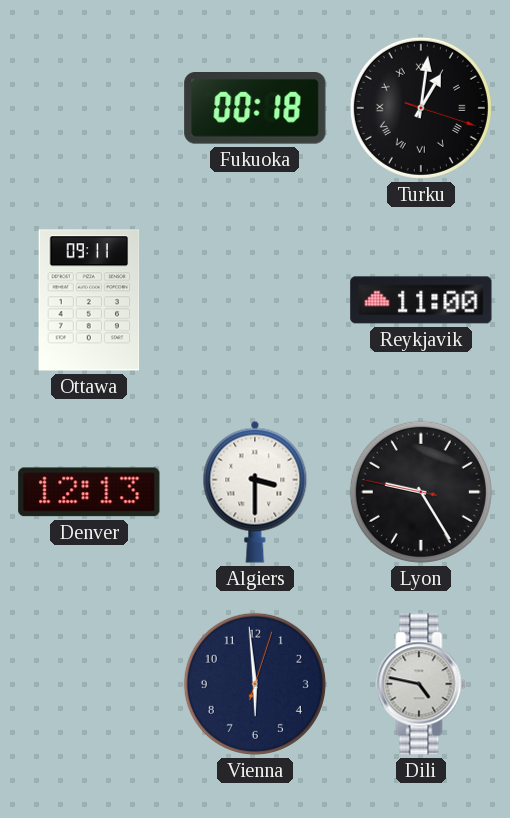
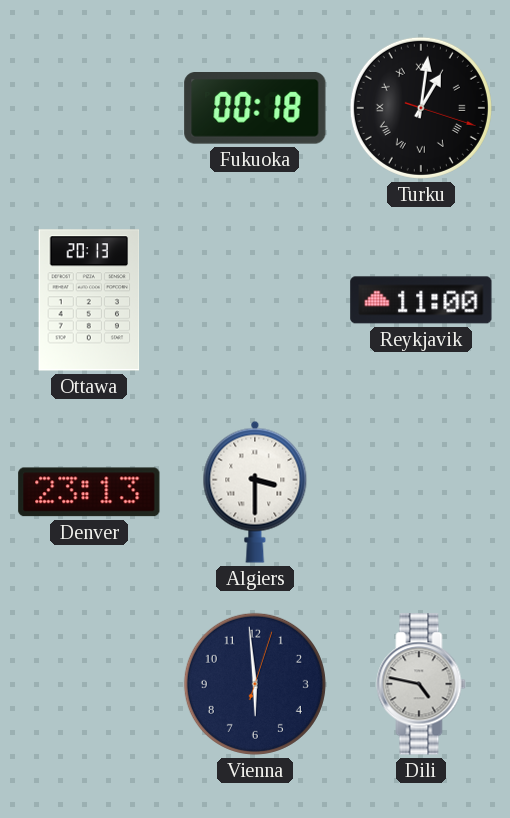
Ottawa: 09:11 -> 20:13 (89, 300)
Denver: 12:13 -> 23:13 (89, 492)
Lyon: 9:24 -> none (421, 492)
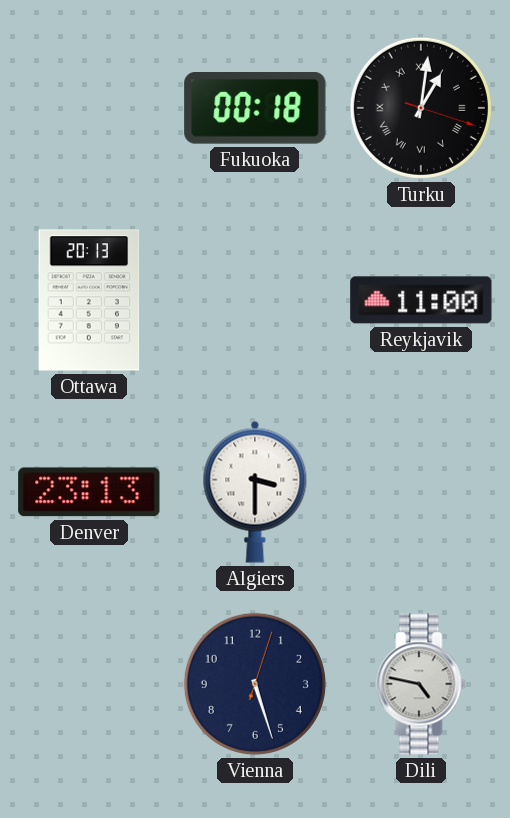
Vienna: 5:59 -> 5:27 (255, 684)
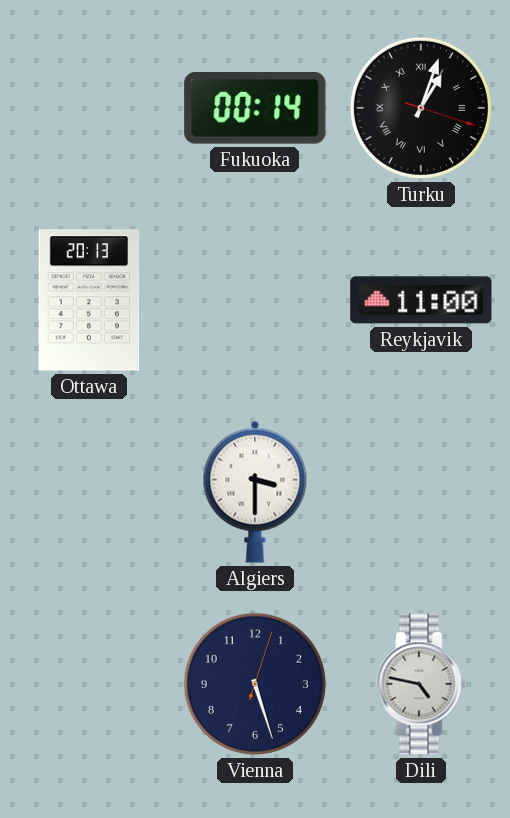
Fukuoka: 00:18 -> 00:14 (255, 108)
Turku: 1:01 -> 1:03 (421, 108)
Denver: 23:13 -> none (89, 492)
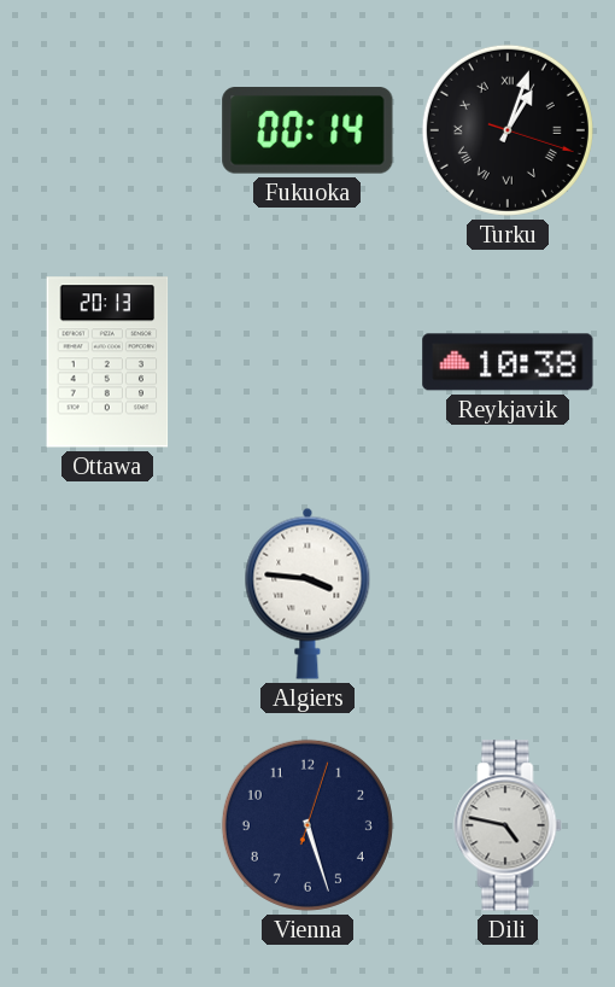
Reykjavik: 11:00 -> 10:38 (508, 362)
Algiers: 3:30 -> 3:46 (307, 594)
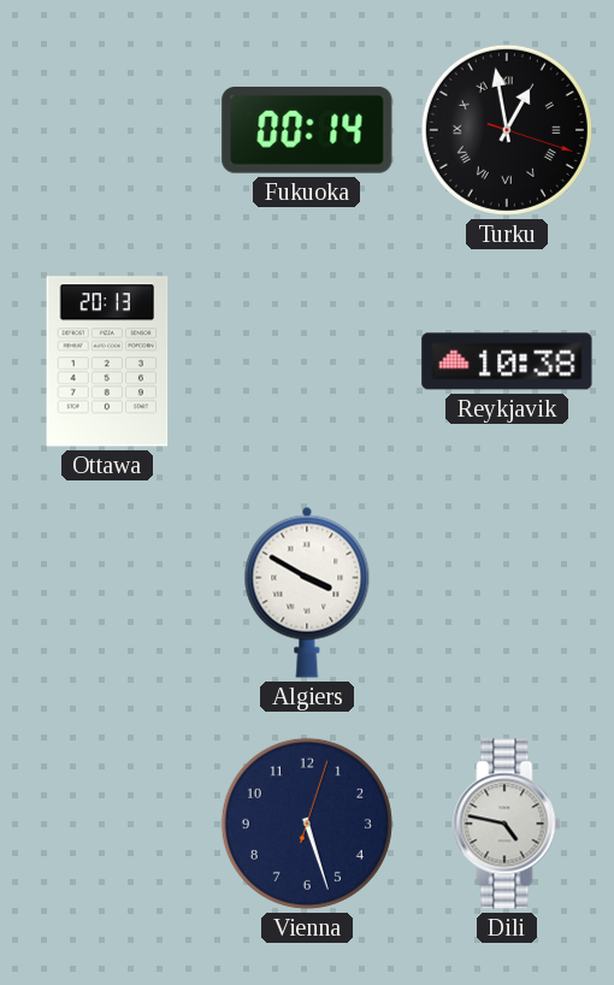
Turku: 1:03 -> 12:58 (507, 130)
Algiers: 3:46 -> 3:50 (307, 592)
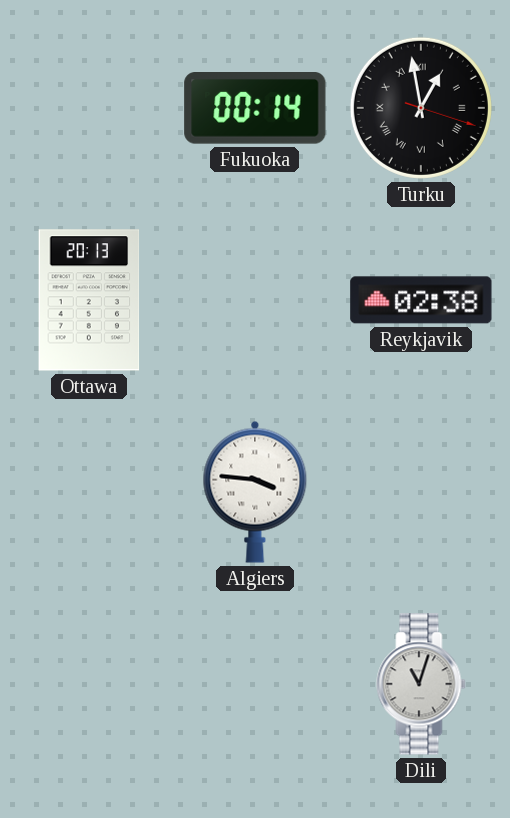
Reykjavik: 10:38 -> 02:38 (421, 300)
Algiers: 3:50 -> 3:46 (255, 492)
Vienna: 5:27 -> none (307, 824)
Dili: 4:47 -> 11:03 (421, 684)
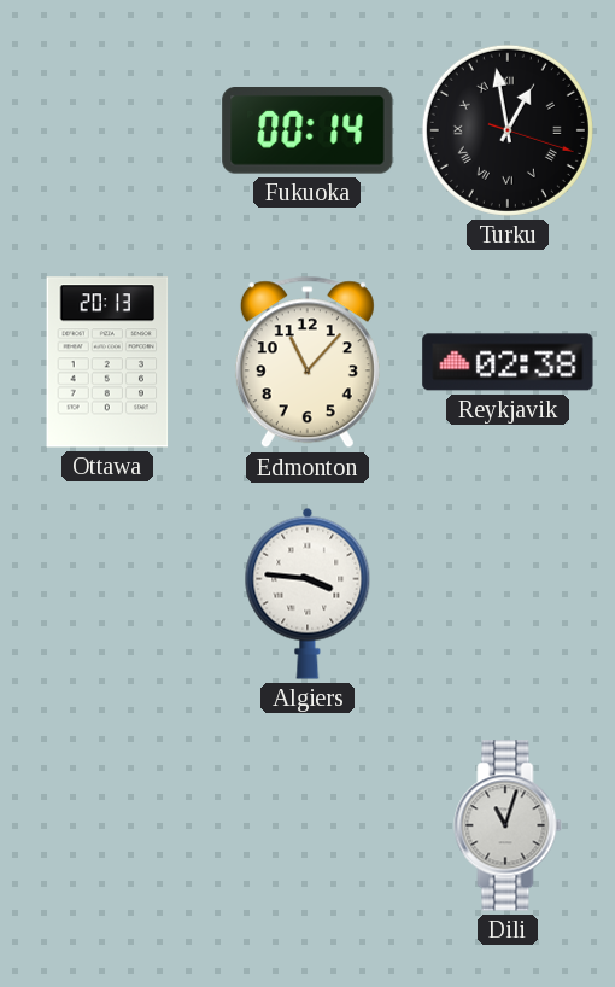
Edmonton: none -> 11:07 (307, 362)
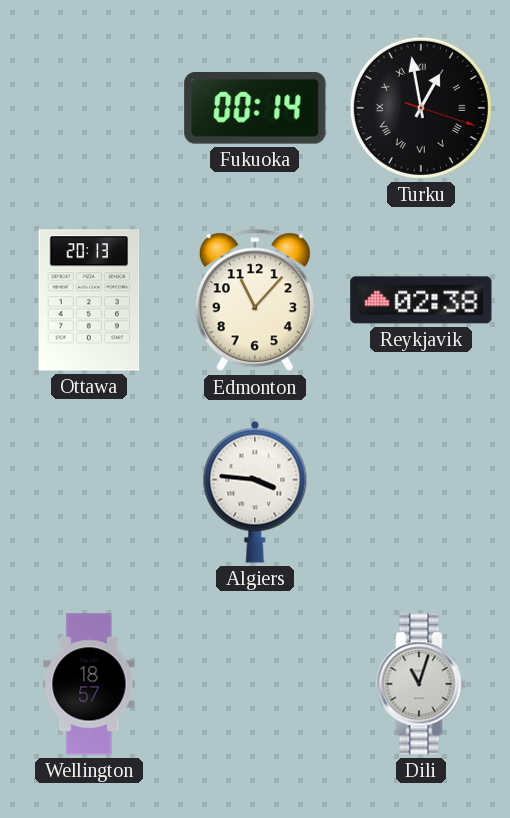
Wellington: none -> 18:57 (89, 684)
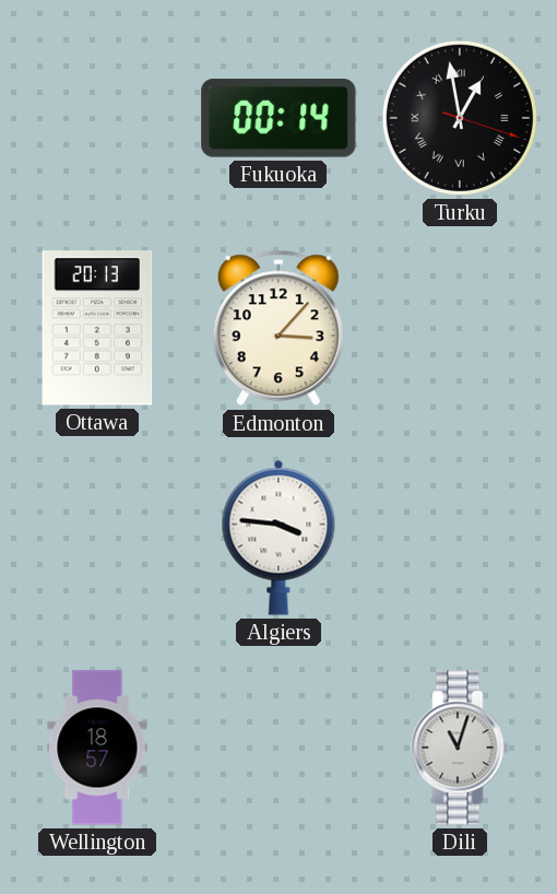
Edmonton: 11:07 -> 3:07 (278, 328)
Reykjavik: 02:38 -> none (421, 300)
